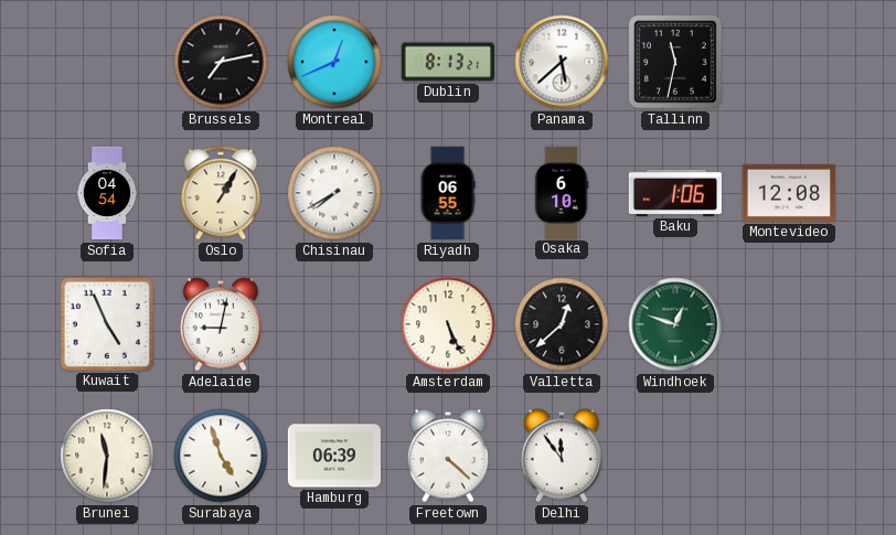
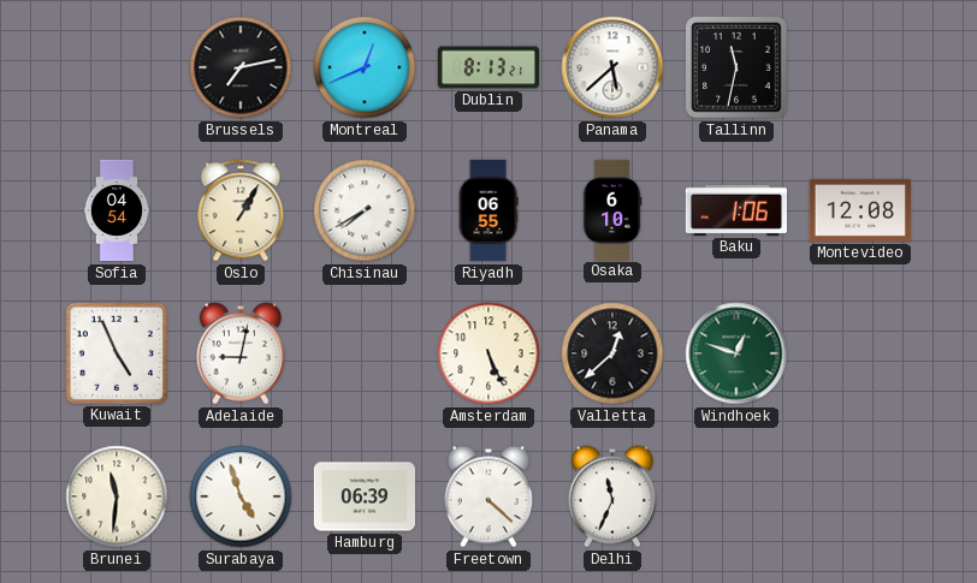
Delhi: 11:54 -> 11:34 (612, 496)
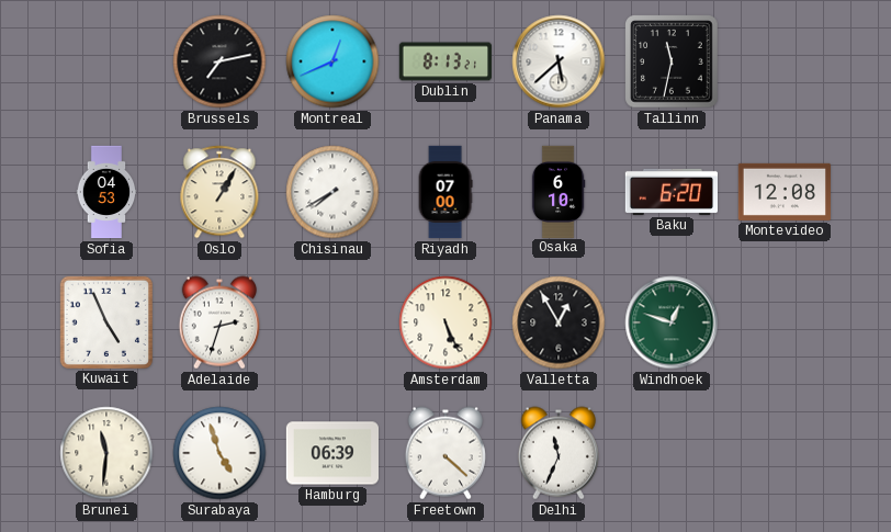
Sofia: 04:54 -> 04:53 (106, 192)
Riyadh: 06:55 -> 07:00 (446, 192)
Baku: 1:06 -> 6:20 (670, 192)
Adelaide: 9:02 -> 2:33 (219, 322)
Valletta: 12:38 -> 12:55 (559, 322)
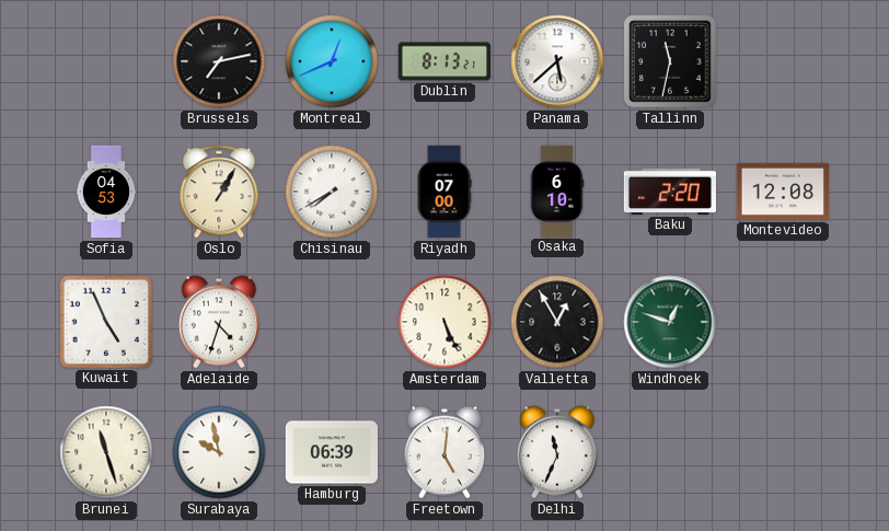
Baku: 6:20 -> 2:20 (669, 192)
Adelaide: 2:33 -> 4:33 (219, 322)
Brunei: 11:31 -> 11:27 (106, 452)
Surabaya: 4:57 -> 9:58 (219, 452)
Freetown: 4:22 -> 5:01 (444, 452)
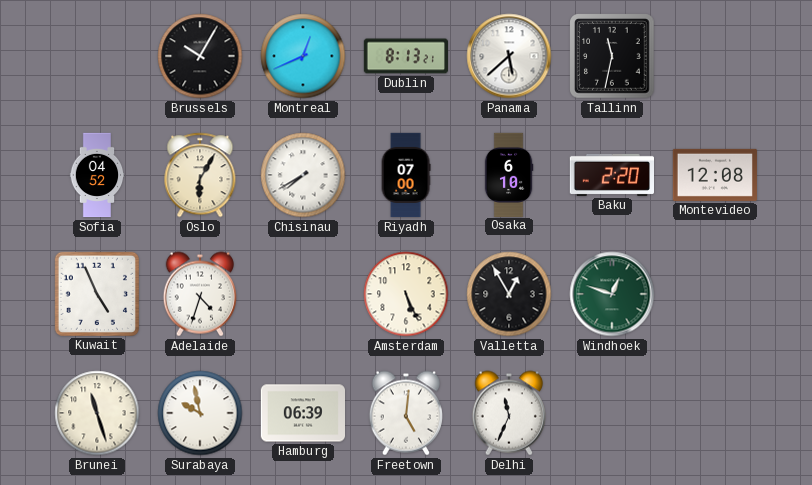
Brussels: 7:13 -> 10:05 (200, 56)
Sofia: 04:53 -> 04:52 (97, 175)
Oslo: 1:05 -> 6:05 (200, 175)
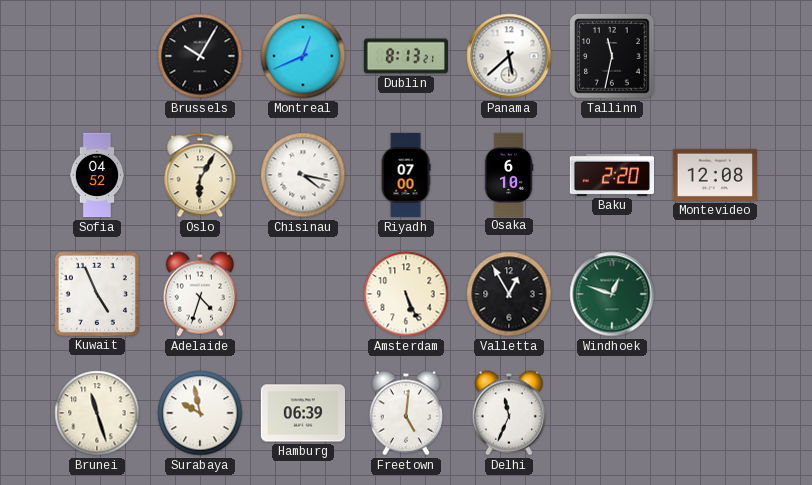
Chisinau: 7:40 -> 4:17 (303, 175)
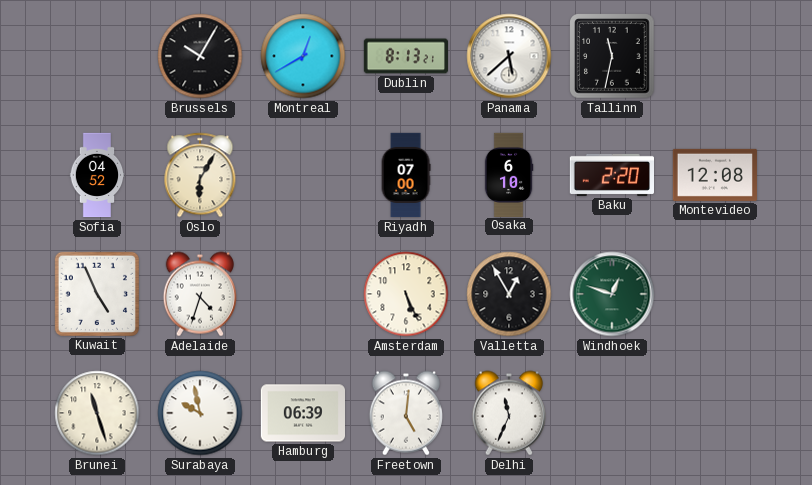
Montreal: 12:41 -> 12:40 (303, 56)
Chisinau: 4:17 -> none (303, 175)
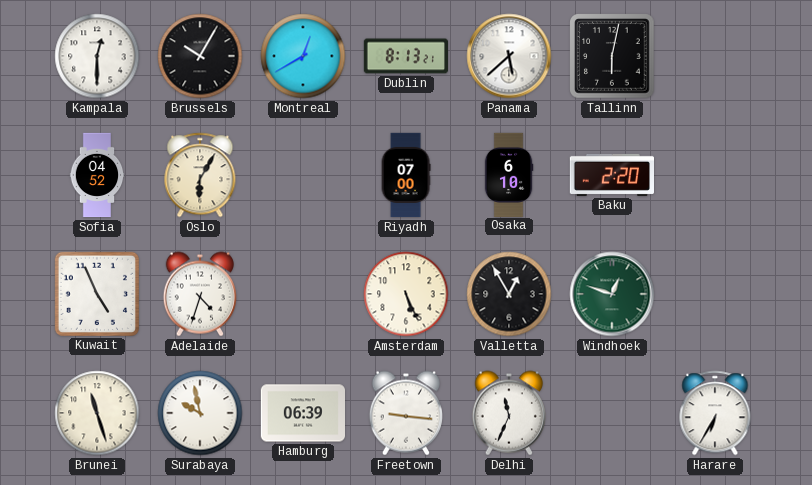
Kampala: none -> 12:30 (97, 56)
Tallinn: 11:32 -> 6:02 (612, 56)
Montevideo: 12:08 -> none (714, 175)
Freetown: 5:01 -> 9:16 (406, 413)
Harare: none -> 6:35 (715, 413)
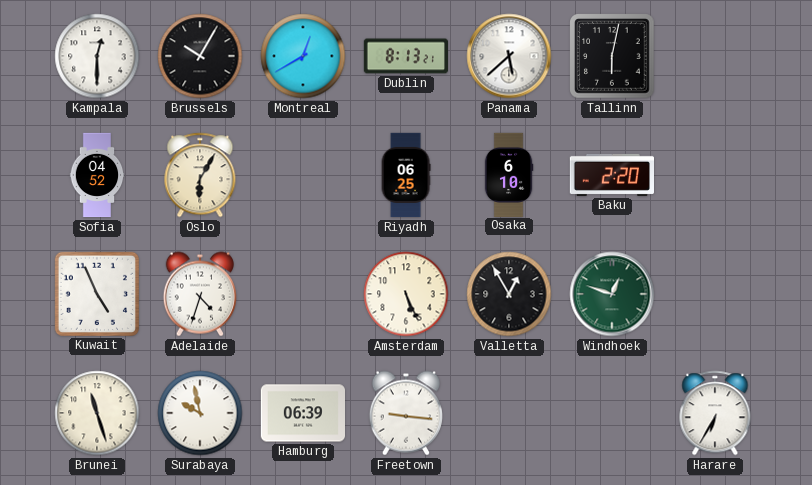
Riyadh: 07:00 -> 06:25 (406, 175)
Delhi: 11:34 -> none (509, 413)
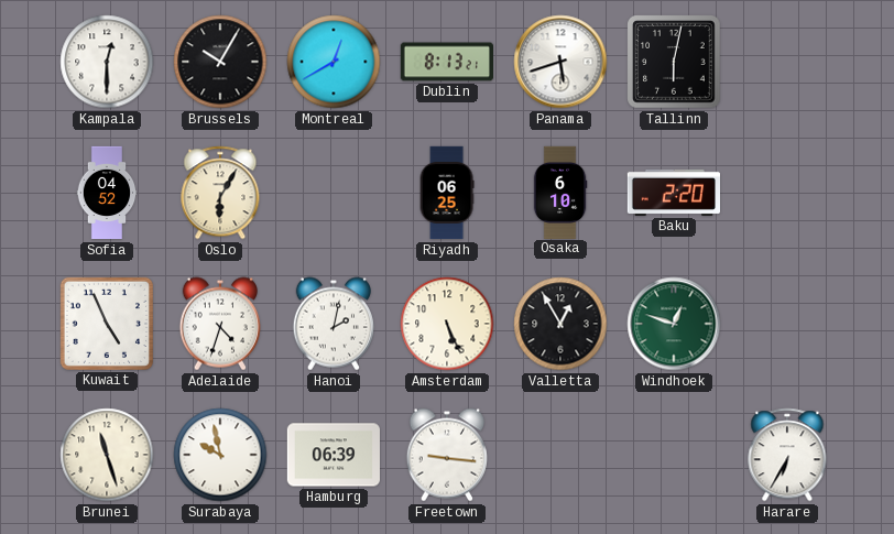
Panama: 5:38 -> 5:42 (560, 62)
Hanoi: none -> 2:02 (334, 324)
